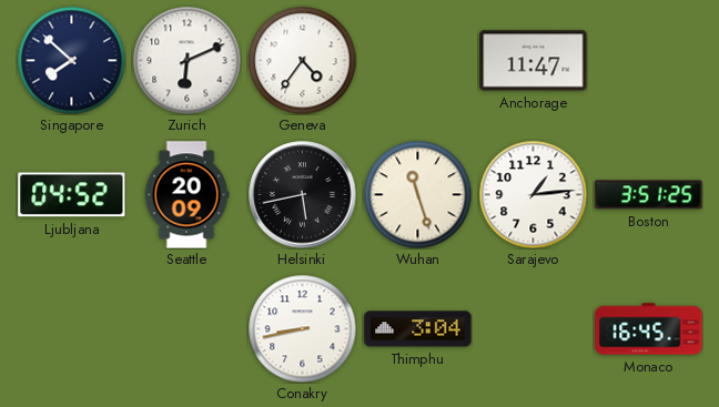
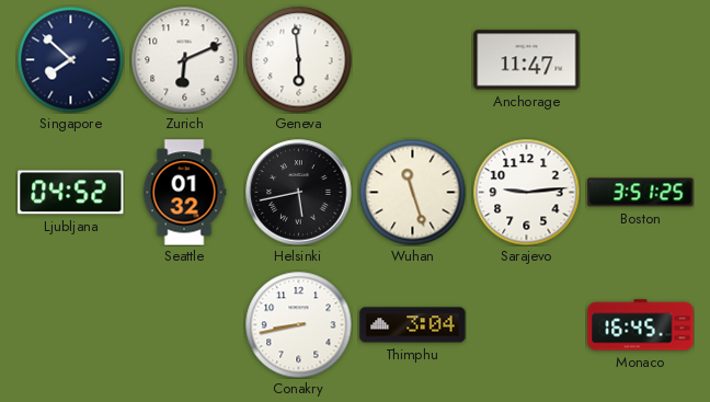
Geneva: 4:36 -> 5:59 (298, 59)
Seattle: 20:09 -> 01:32 (184, 193)
Sarajevo: 1:14 -> 9:14 (526, 192)
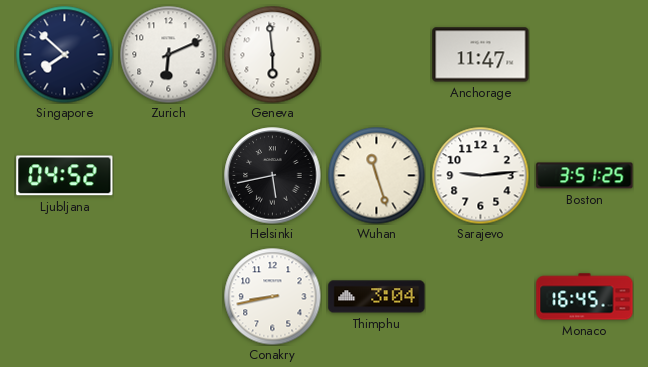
Seattle: 01:32 -> none (184, 193)
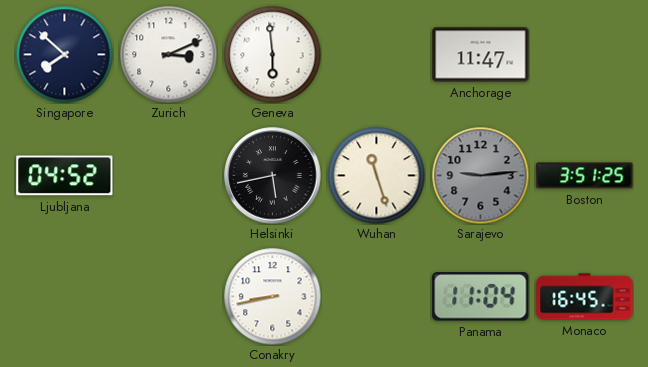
Zurich: 6:11 -> 3:11 (168, 54)
Sarajevo dial: white -> grey (480, 175)
Thimphu: 3:04 -> none (377, 297)
Panama: none -> 11:04 (481, 297)
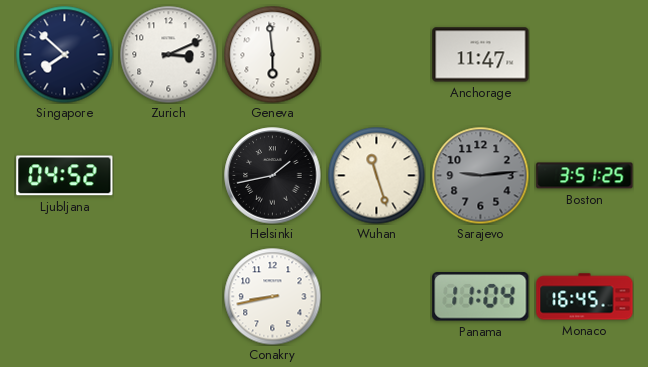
Helsinki: 5:43 -> 1:43 (273, 176)
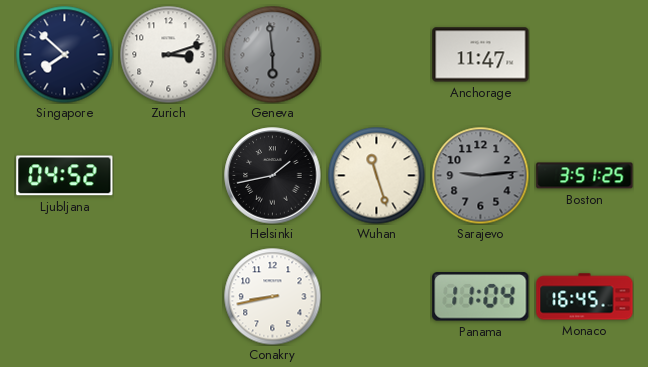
Zurich: 3:11 -> 3:12 (168, 54)
Geneva dial: white -> grey (272, 54)
